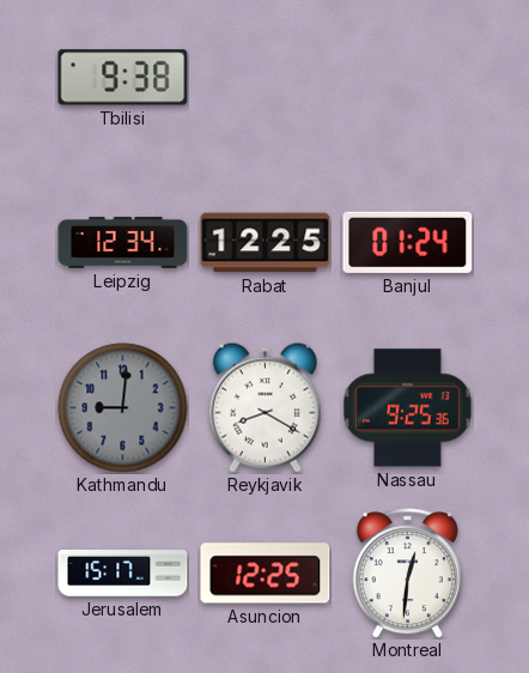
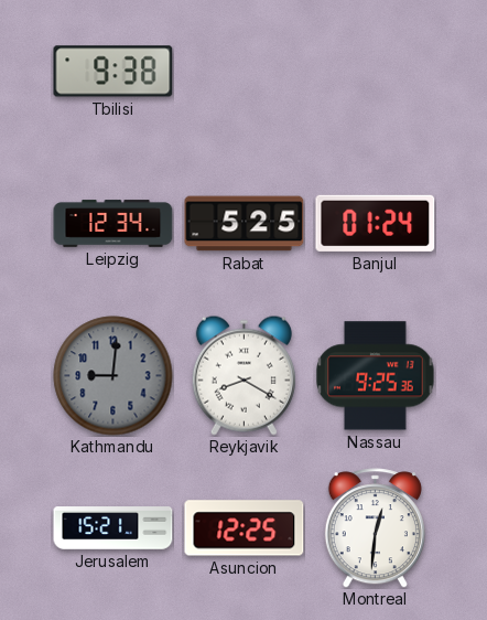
Rabat: 12:25 -> 5:25 (245, 224)
Jerusalem: 15:17 -> 15:21 (113, 528)
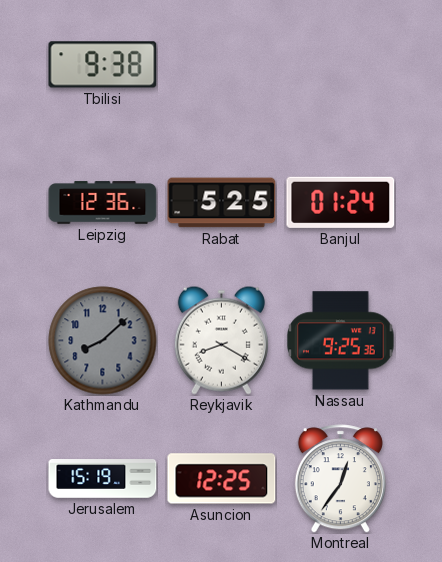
Leipzig: 12:34 -> 12:36 (103, 203)
Kathmandu: 9:01 -> 8:08 (103, 341)
Jerusalem: 15:21 -> 15:19 (103, 479)
Montreal: 12:31 -> 12:36 (340, 479)
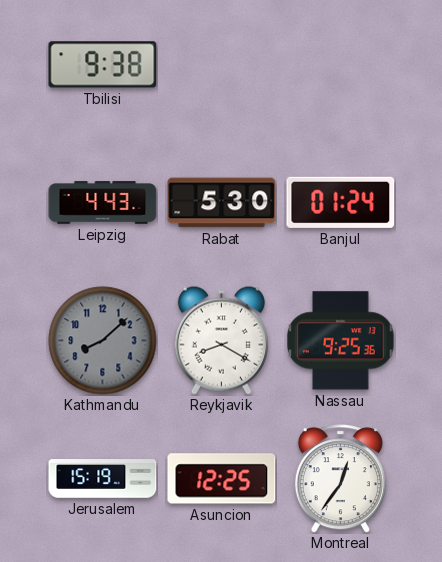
Leipzig: 12:36 -> 4:43 (103, 203)
Rabat: 5:25 -> 5:30 (222, 203)
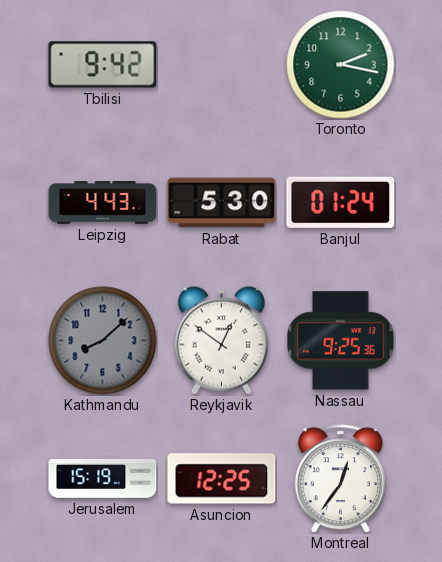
Tbilisi: 9:38 -> 9:42 (103, 65)
Toronto: none -> 2:17 (341, 65)
Reykjavik: 8:20 -> 12:51 (221, 340)
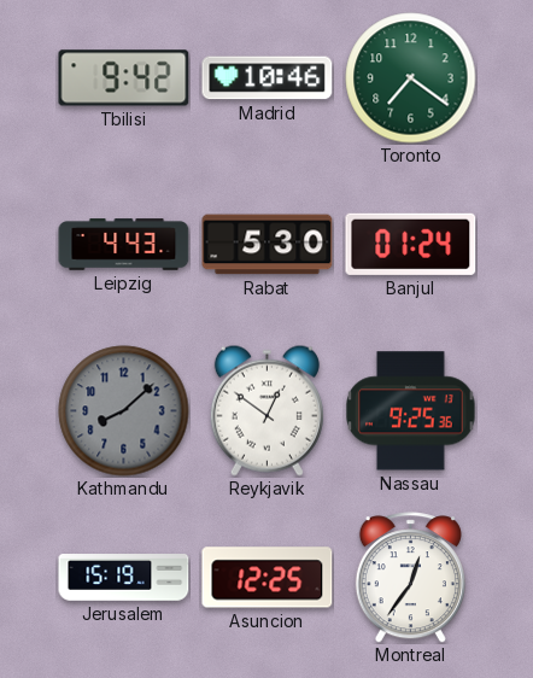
Madrid: none -> 10:46 (268, 78)
Toronto: 2:17 -> 7:21 (411, 78)
